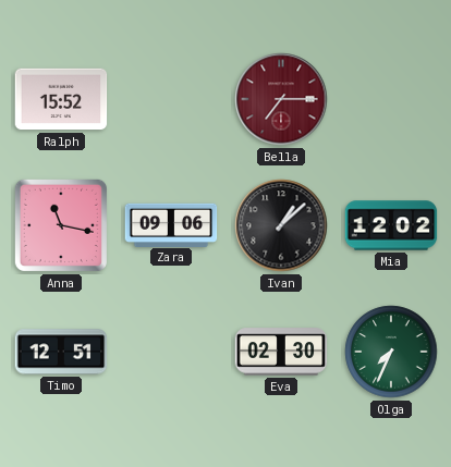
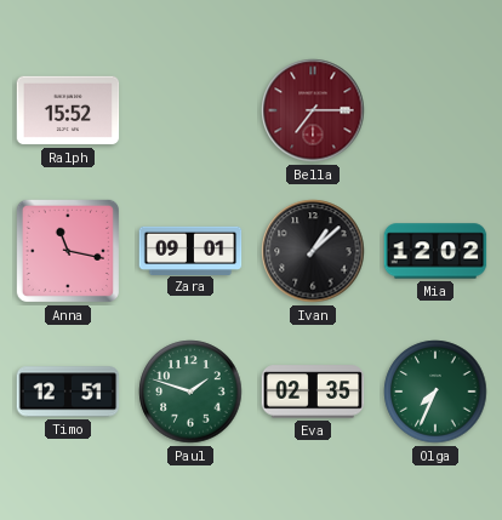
Zara: 09:06 -> 09:01 (190, 250)
Paul: none -> 1:48 (190, 392)
Eva: 02:30 -> 02:35 (313, 392)
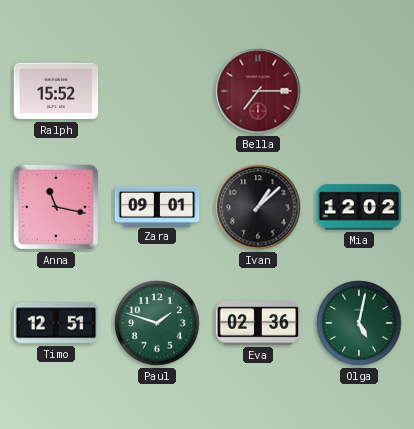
Eva: 02:35 -> 02:36 (258, 323)
Olga: 7:34 -> 5:02 (359, 323)
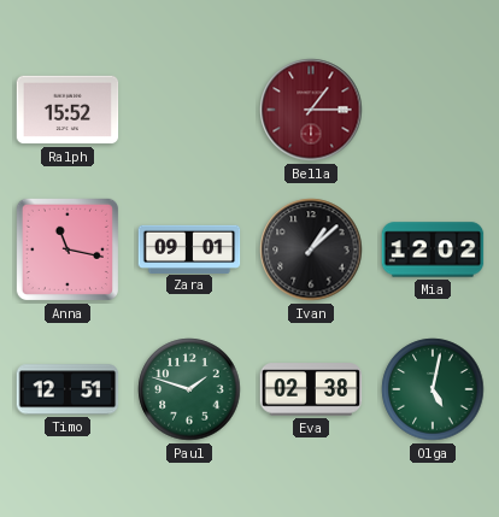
Bella: 7:15 -> 1:15 (311, 110)
Eva: 02:36 -> 02:38 (311, 389)
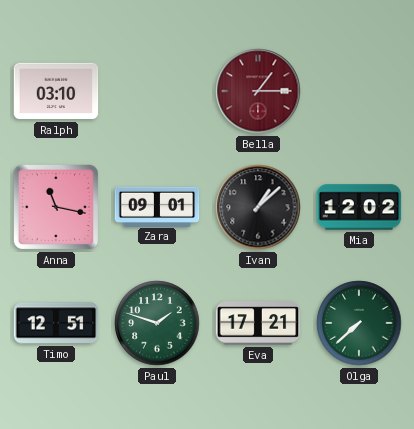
Ralph: 15:52 -> 03:10 (56, 91)
Eva: 02:38 -> 17:21 (258, 323)
Olga: 5:02 -> 7:38 (359, 323)
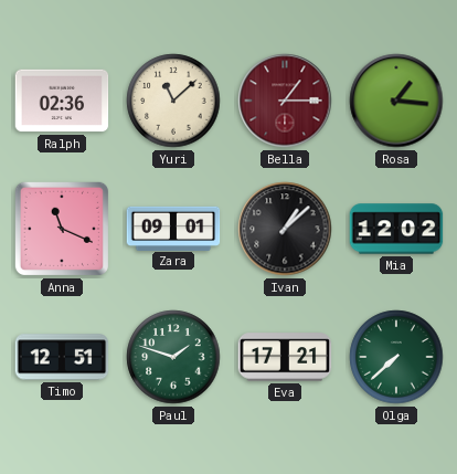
Ralph: 03:10 -> 02:36 (62, 101)
Yuri: none -> 11:08 (173, 101)
Rosa: none -> 1:16 (396, 101)
Anna: 11:17 -> 11:19 (62, 229)
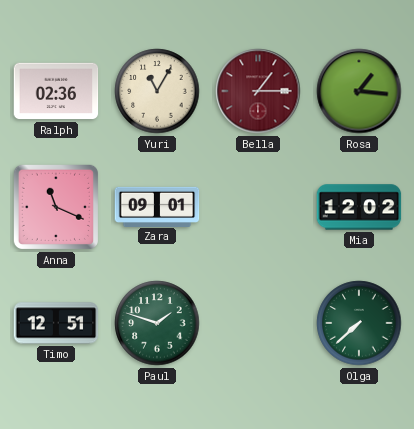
Yuri: 11:08 -> 11:05 (157, 91)
Ivan: 1:08 -> none (285, 229)
Eva: 17:21 -> none (285, 357)
